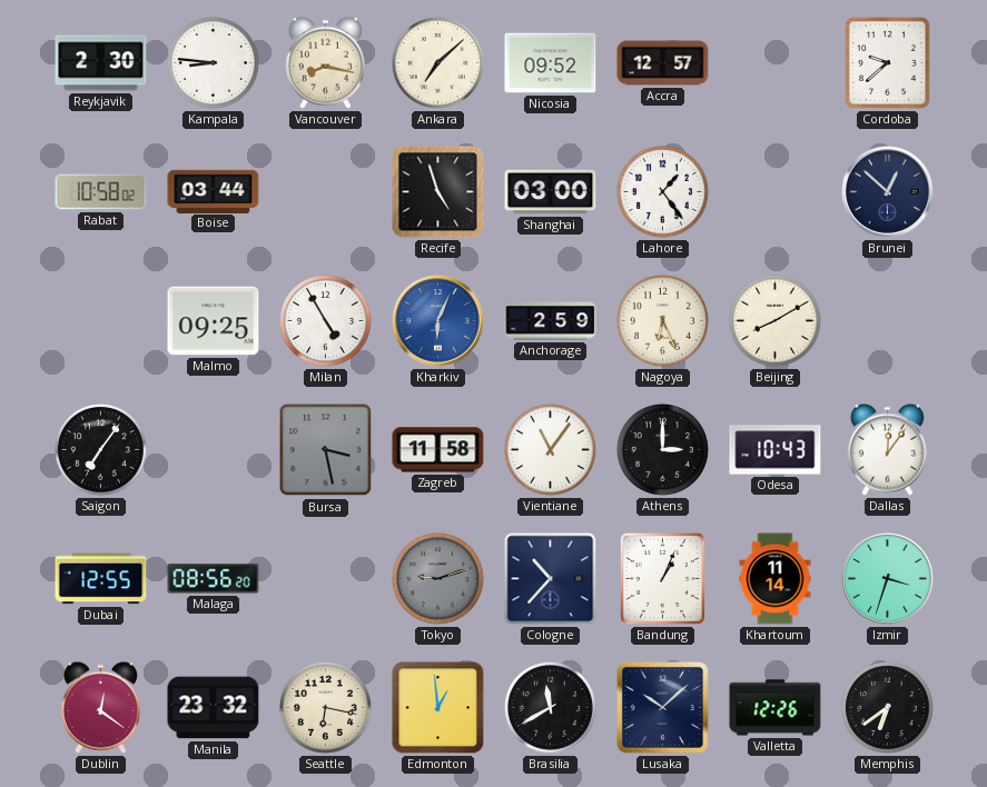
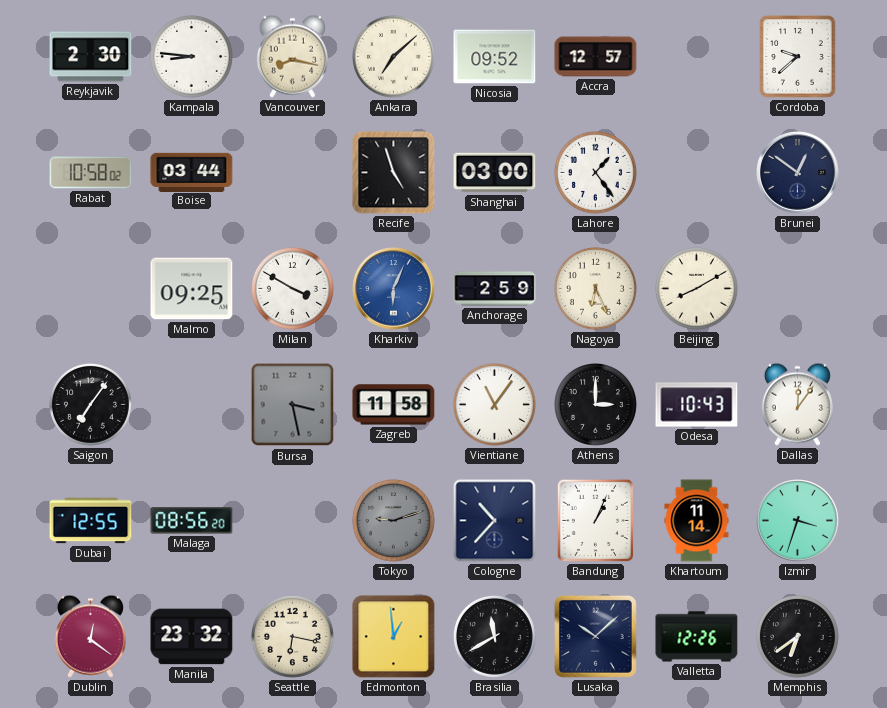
Brunei: 12:52 -> 12:51 (798, 173)
Milan: 4:55 -> 3:50 (292, 288)
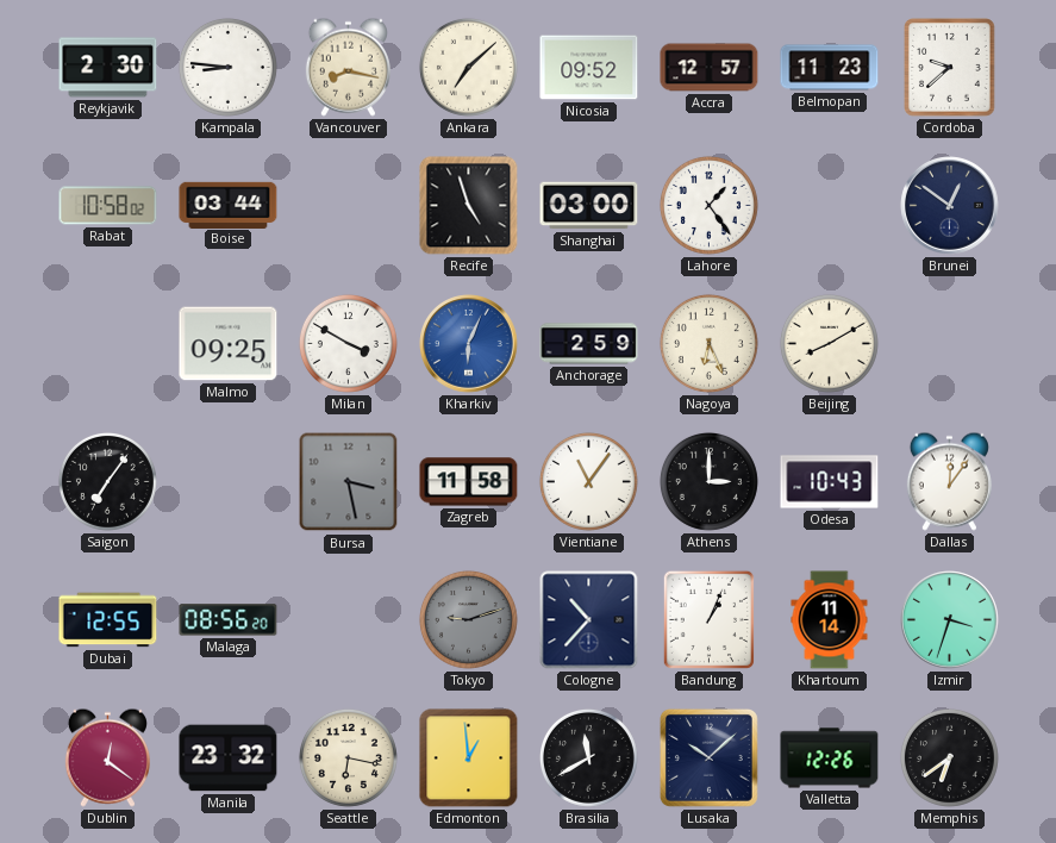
Belmopan: none -> 11:23 (830, 68)
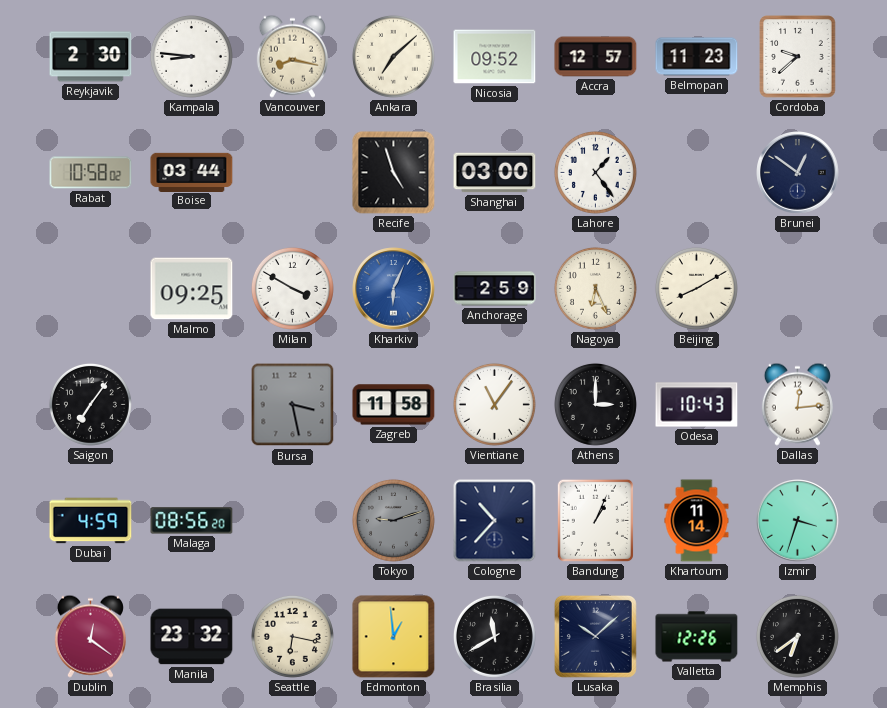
Dallas: 12:06 -> 12:14 (797, 404)
Dubai: 12:55 -> 4:59 (91, 521)
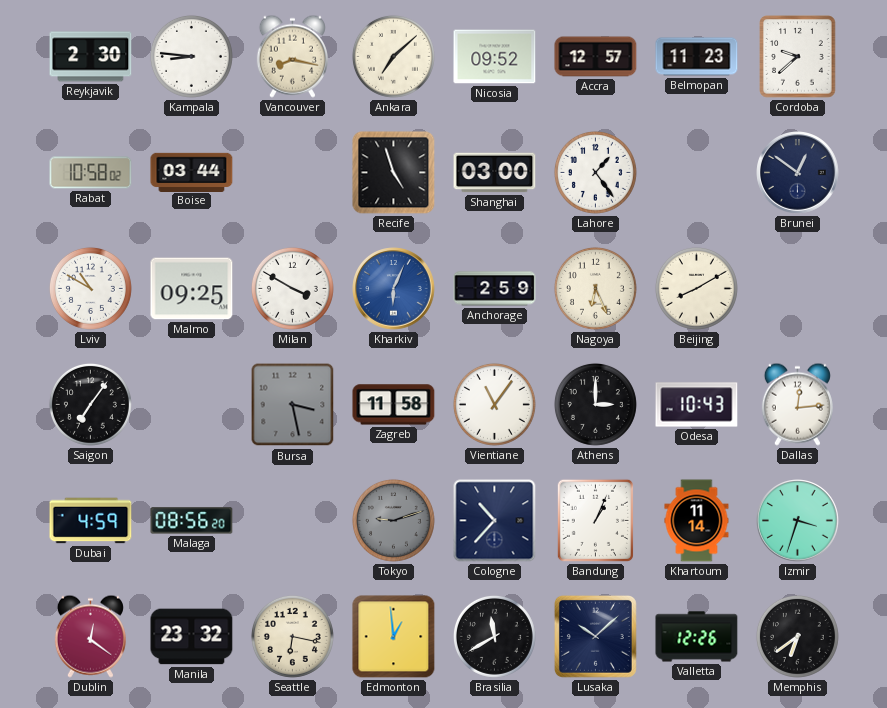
Lviv: none -> 10:50 (90, 288)
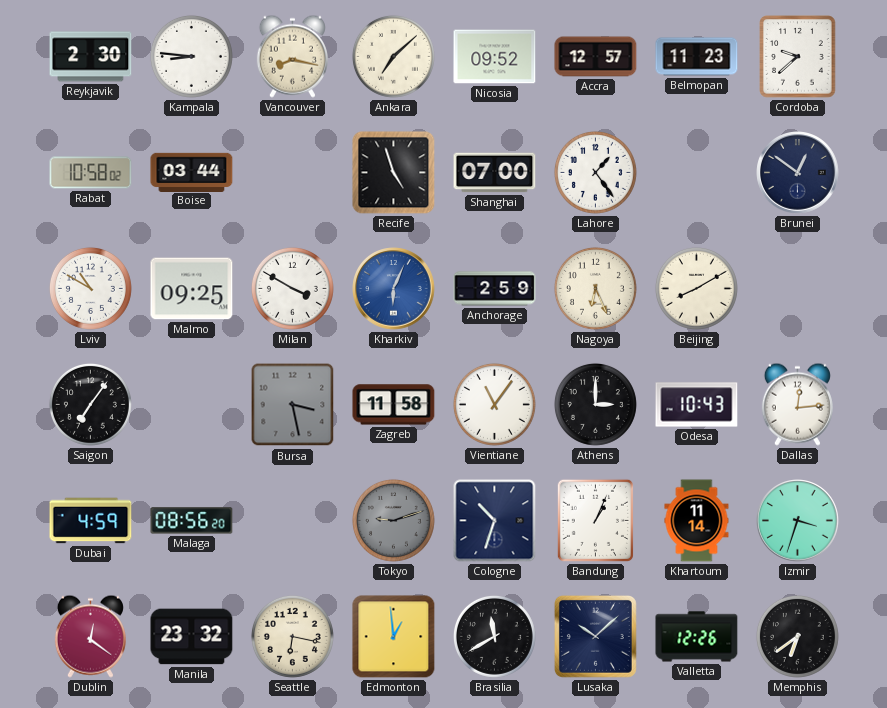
Shanghai: 03:00 -> 07:00 (495, 173)
Cologne: 10:37 -> 10:33 (495, 521)
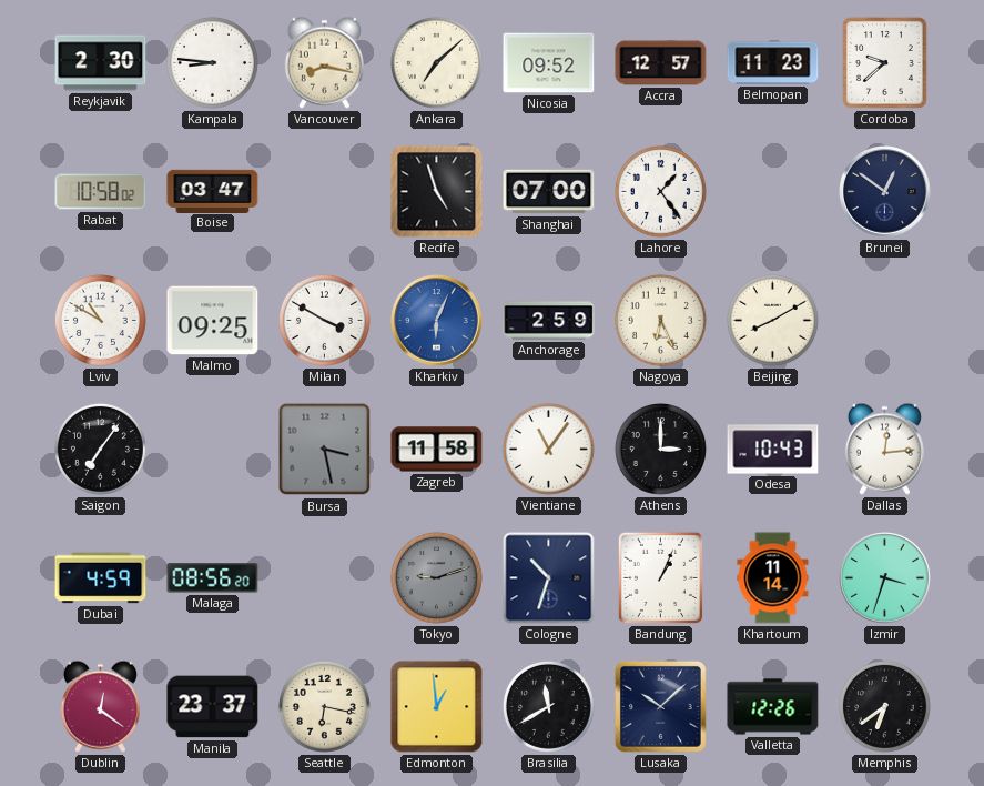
Boise: 03:44 -> 03:47 (213, 191)
Manila: 23:32 -> 23:37 (213, 707)
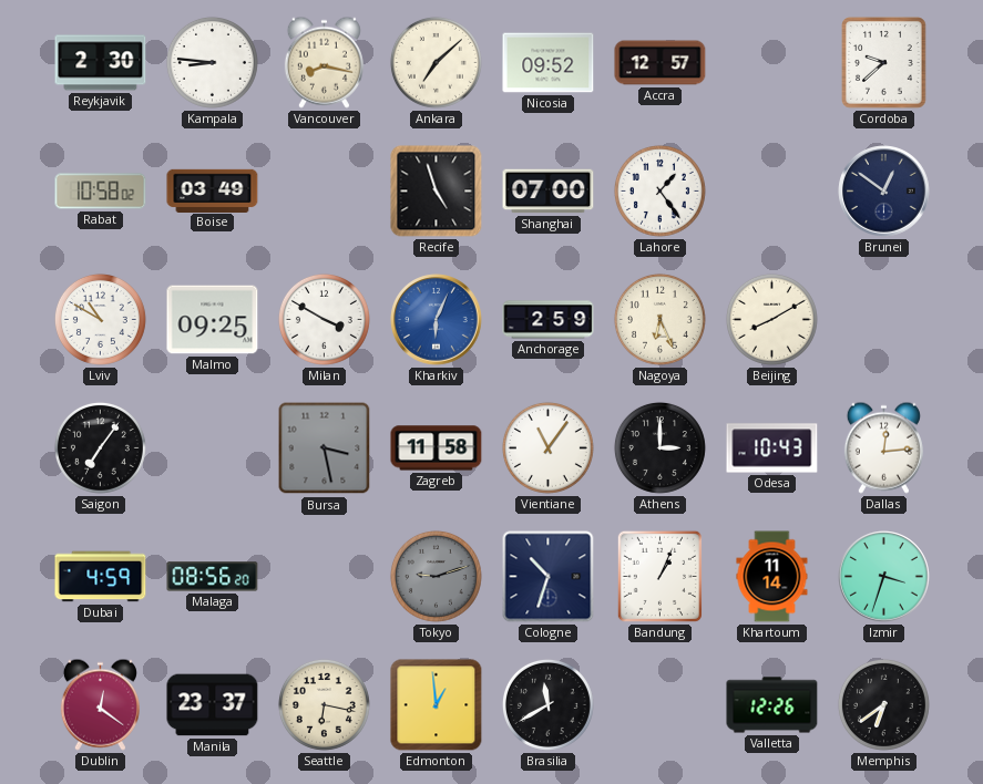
Belmopan: 11:23 -> none (773, 63)
Boise: 03:47 -> 03:49 (213, 190)
Lusaka: 10:08 -> none (660, 706)
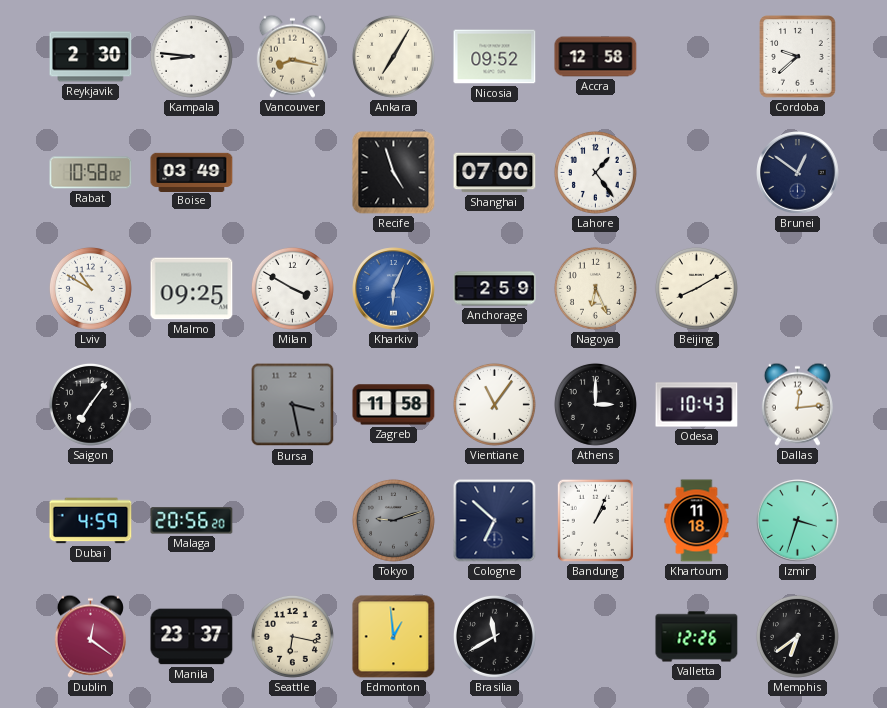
Ankara: 7:08 -> 7:05 (393, 56)
Accra: 12:57 -> 12:58 (596, 57)
Malaga: 08:56 -> 20:56 (192, 521)
Cologne: 10:33 -> 6:52 (495, 521)
Khartoum: 11:14 -> 11:18 (697, 521)
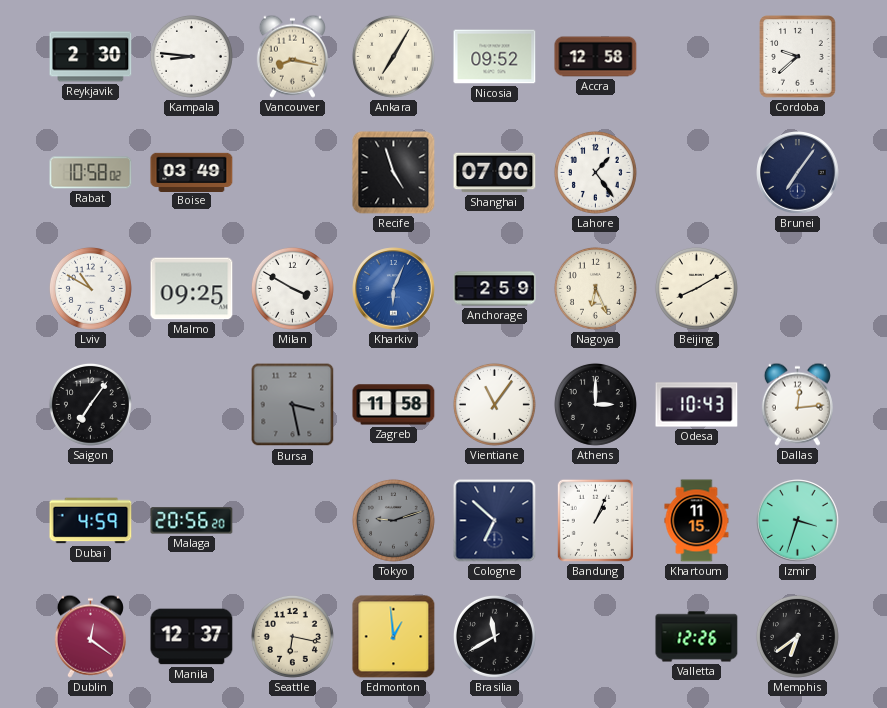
Brunei: 12:51 -> 7:06 (798, 173)
Khartoum: 11:18 -> 11:15 (697, 521)
Manila: 23:37 -> 12:37 (192, 637)
